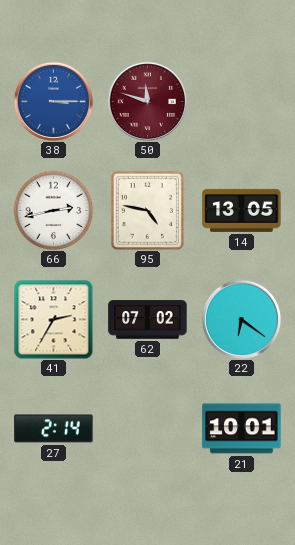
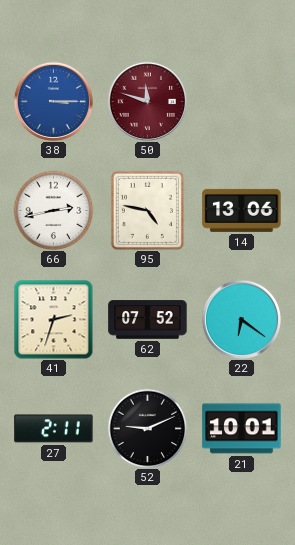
14: 13:05 -> 13:06 (242, 210)
41: 2:35 -> 2:33 (53, 319)
62: 07:02 -> 07:52 (148, 320)
27: 2:14 -> 2:11 (54, 429)
52: none -> 9:11 (147, 428)
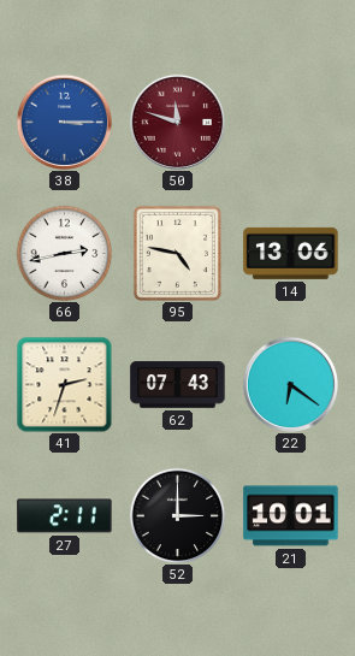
62: 07:52 -> 07:43 (178, 385)
52: 9:11 -> 3:00 (177, 515)
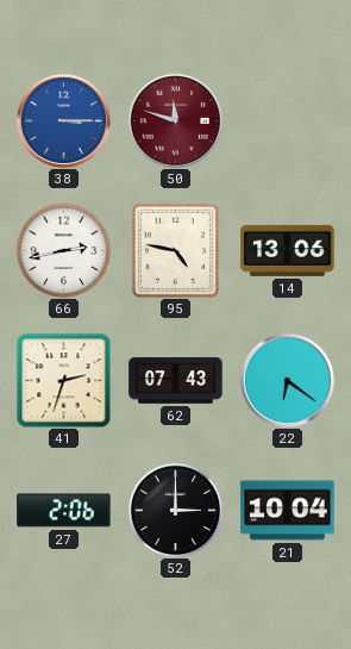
27: 2:11 -> 2:06 (64, 511)
21: 10:01 -> 10:04 (288, 511)
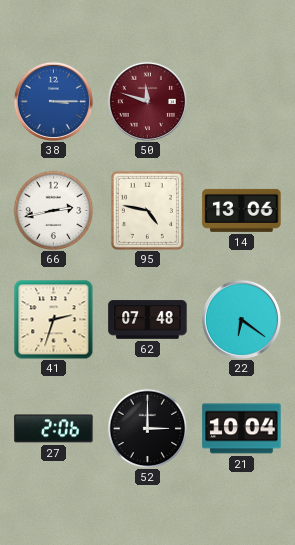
62: 07:43 -> 07:48 (148, 320)
